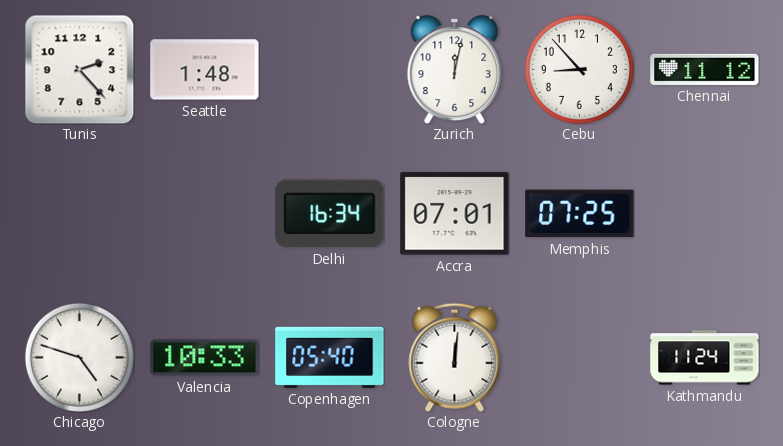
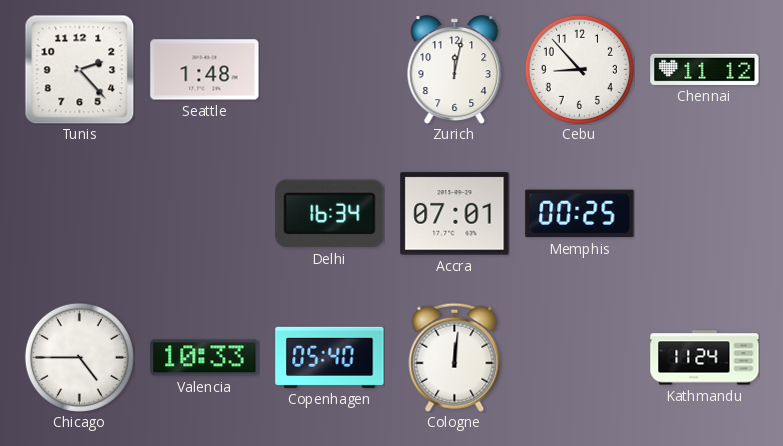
Memphis: 07:25 -> 00:25 (580, 214)
Chicago: 4:48 -> 4:45 (79, 357)
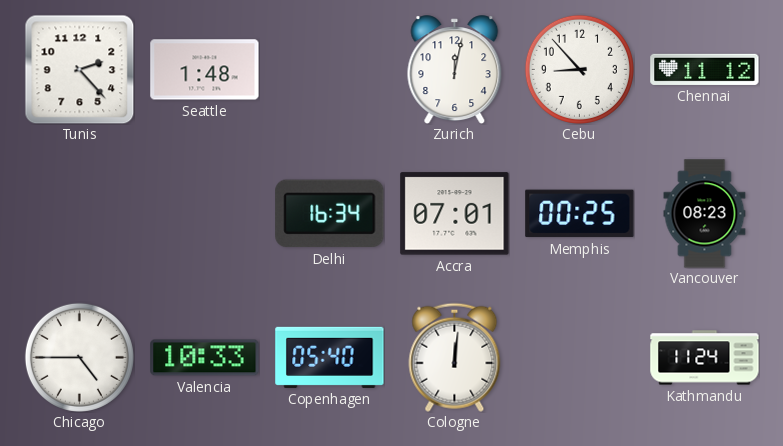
Vancouver: none -> 08:23 (705, 214)
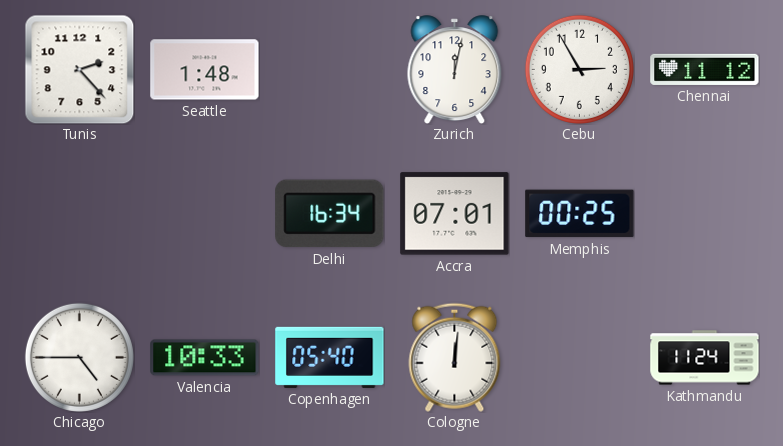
Cebu: 8:53 -> 2:55 (579, 69)
Vancouver: 08:23 -> none (705, 214)
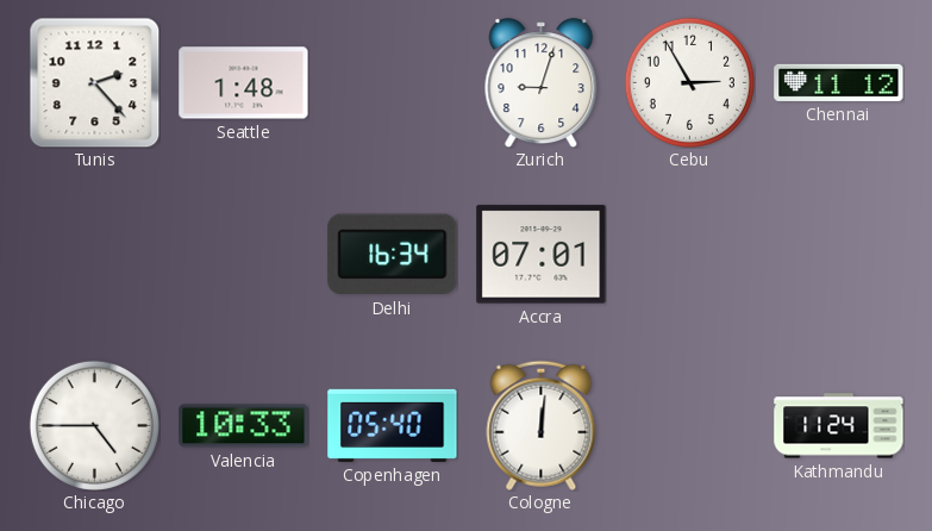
Zurich: 12:02 -> 9:03 (542, 82)
Memphis: 00:25 -> none (580, 214)
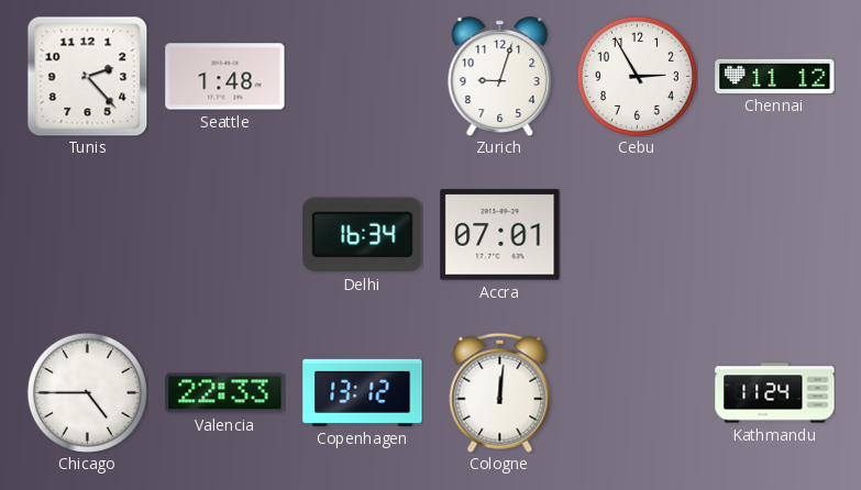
Valencia: 10:33 -> 22:33 (225, 393)
Copenhagen: 05:40 -> 13:12 (363, 392)
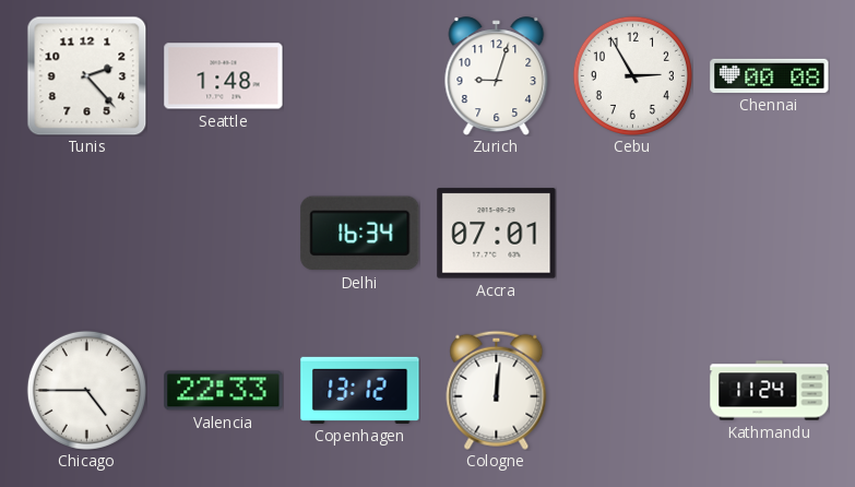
Chennai: 11:12 -> 00:08 (770, 75)
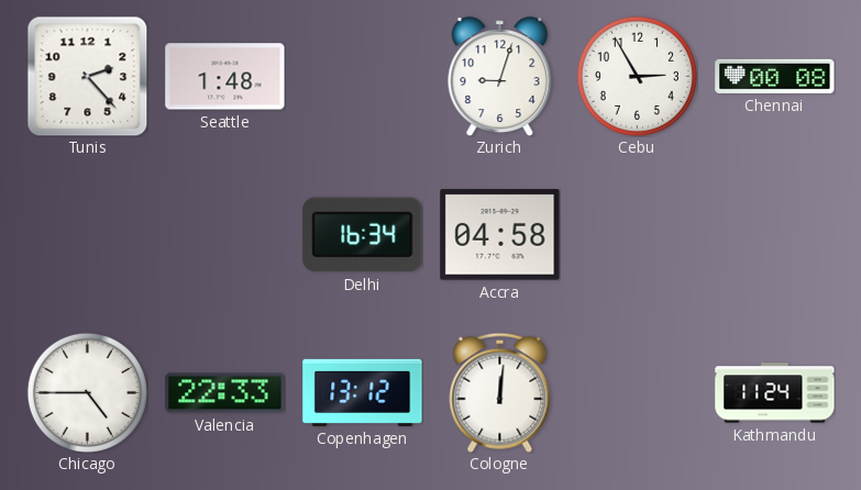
Accra: 07:01 -> 04:58 (500, 235)
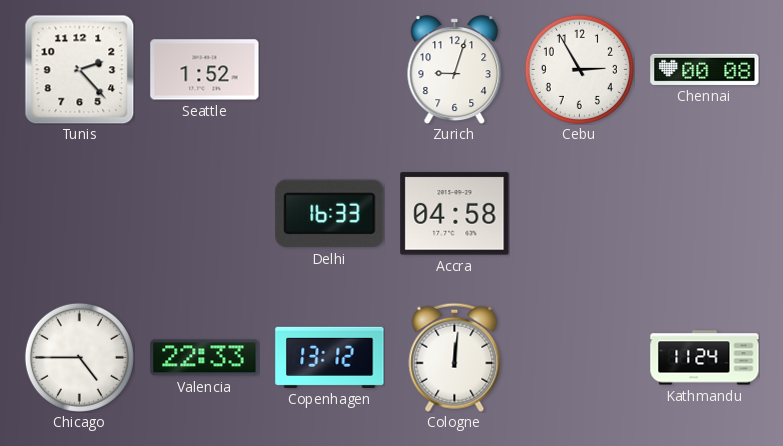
Seattle: 1:48 -> 1:52 (205, 70)
Delhi: 16:34 -> 16:33 (330, 214)
